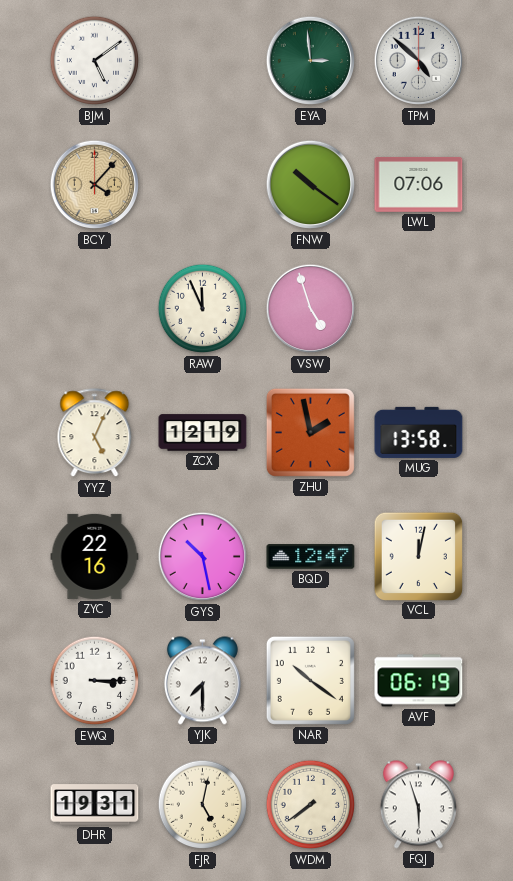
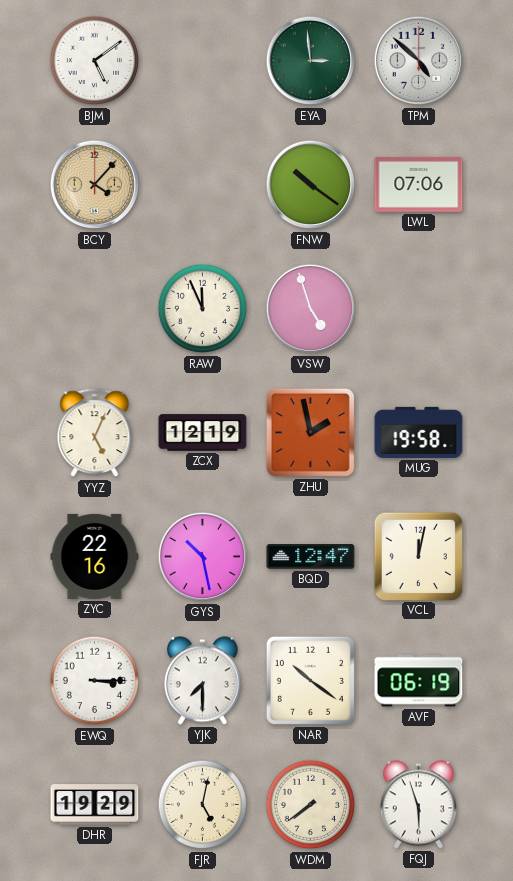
MUG: 13:58 -> 19:58 (419, 432)
DHR: 19:31 -> 19:29 (95, 805)
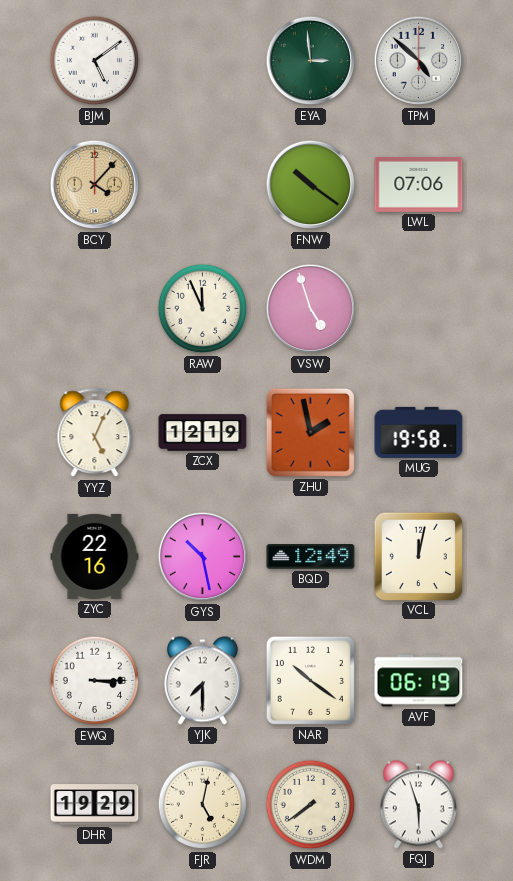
BQD: 12:47 -> 12:49 (311, 557)
